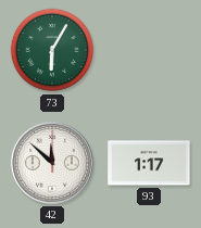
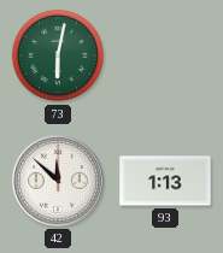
73: 6:05 -> 6:02 (58, 55)
93: 1:17 -> 1:13 (165, 181)
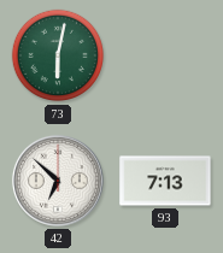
42: 11:52 -> 6:52 (58, 181)
93: 1:13 -> 7:13 (165, 181)
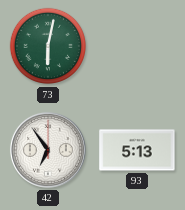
42: 6:52 -> 6:54 (48, 150)
93: 7:13 -> 5:13 (137, 150)
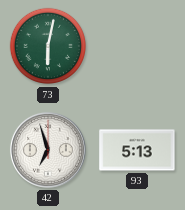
42: 6:54 -> 6:57 (48, 150)
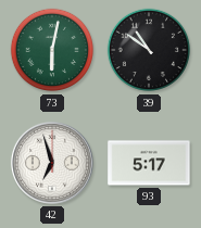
39: none -> 10:51 (149, 50)
93: 5:13 -> 5:17 (149, 163)
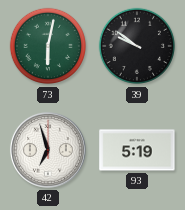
39: 10:51 -> 9:51 (137, 46)
93: 5:17 -> 5:19 (137, 150)
